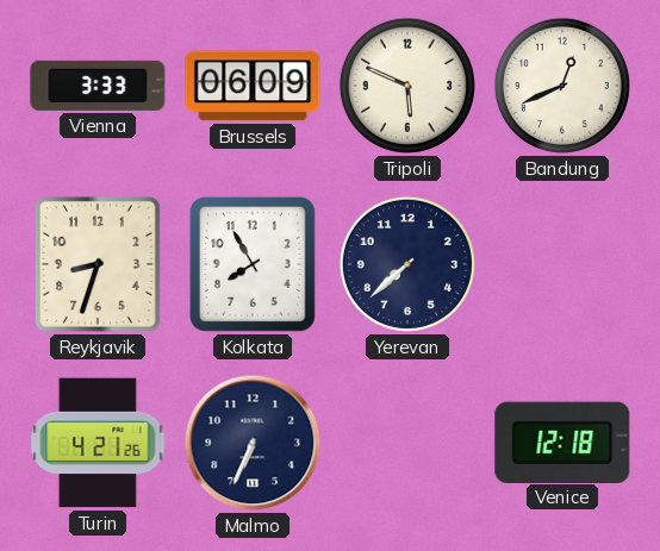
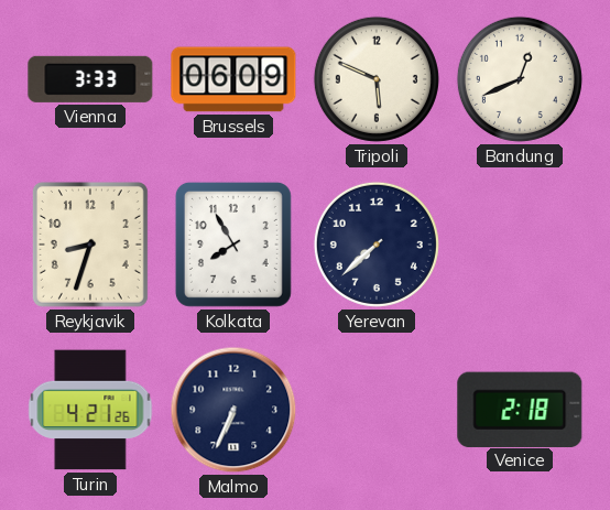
Venice: 12:18 -> 2:18 (520, 409)
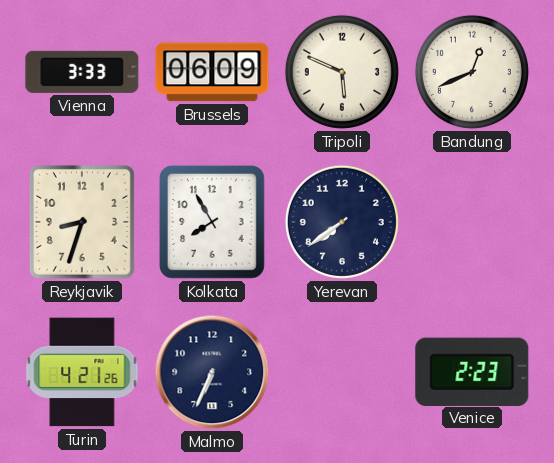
Yerevan: 7:38 -> 7:39 (342, 222)
Venice: 2:18 -> 2:23 (472, 371)
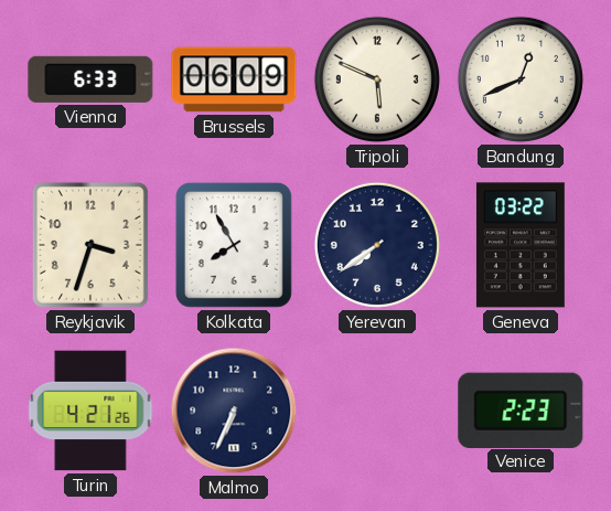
Vienna: 3:33 -> 6:33 (90, 79)
Reykjavik: 8:33 -> 3:33 (90, 245)
Geneva: none -> 03:22 (521, 245)
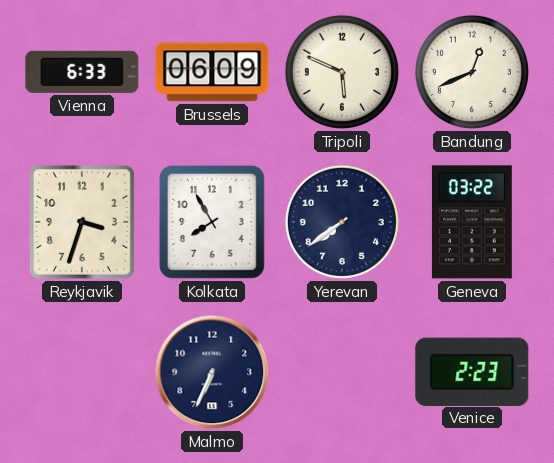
Turin: 4:21 -> none (90, 411)
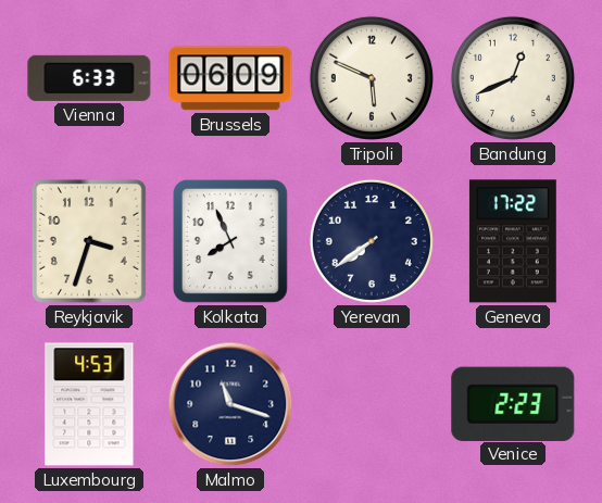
Kolkata: 7:55 -> 7:56 (230, 241)
Geneva: 03:22 -> 17:22 (513, 241)
Luxembourg: none -> 4:53 (89, 404)
Malmo: 6:34 -> 11:18 (230, 404)
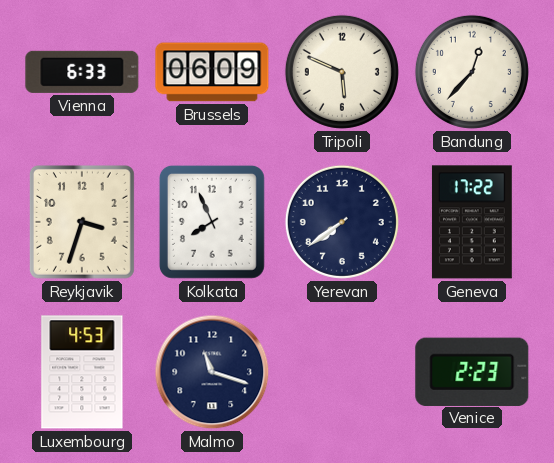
Bandung: 12:41 -> 12:37 (472, 72)
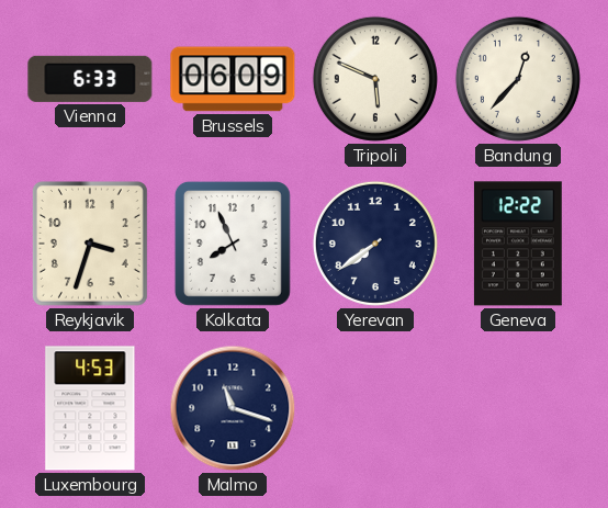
Geneva: 17:22 -> 12:22 (518, 244)
Venice: 2:23 -> none (472, 371)
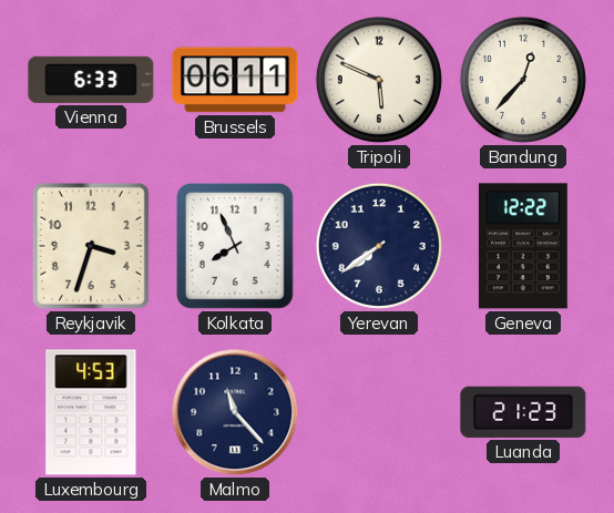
Brussels: 06:09 -> 06:11 (235, 80)
Malmo: 11:18 -> 11:23 (235, 412)
Luanda: none -> 21:23 (523, 412)
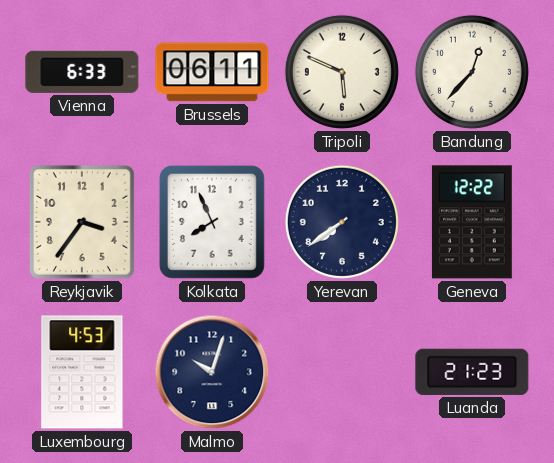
Reykjavik: 3:33 -> 3:36 (82, 222)
Malmo: 11:23 -> 10:03 (212, 372)
